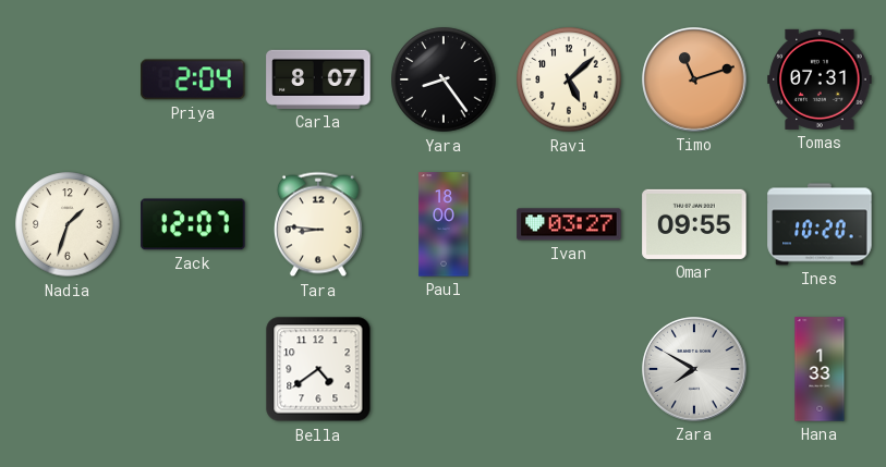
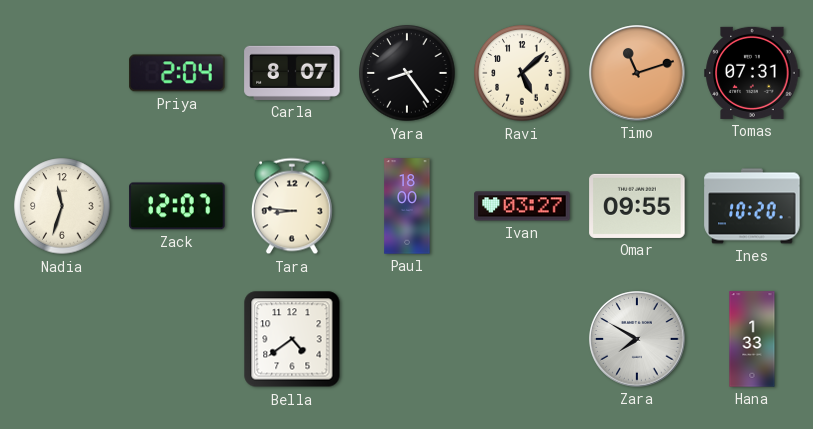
Nadia: 1:33 -> 11:33 (62, 206)
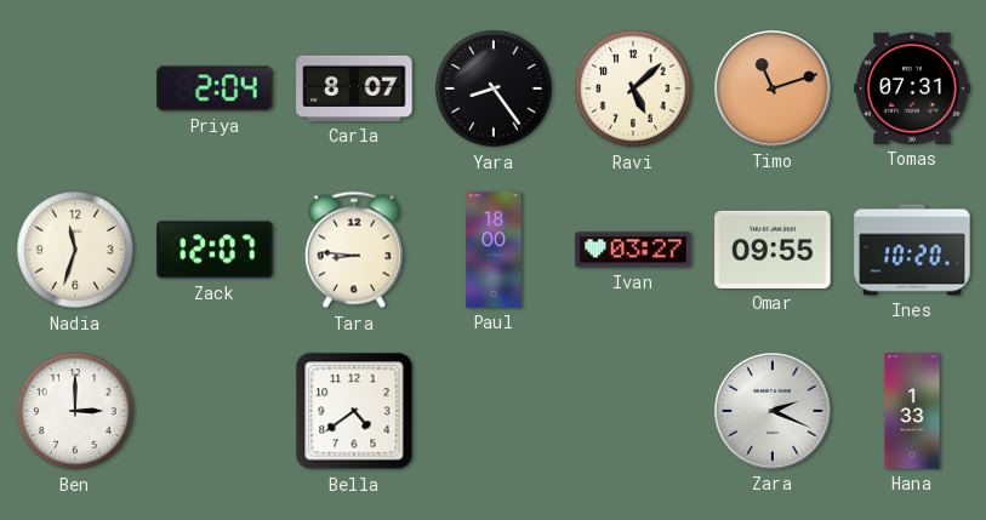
Ben: none -> 3:00 (75, 411)
Zara: 7:50 -> 2:19 (773, 411)
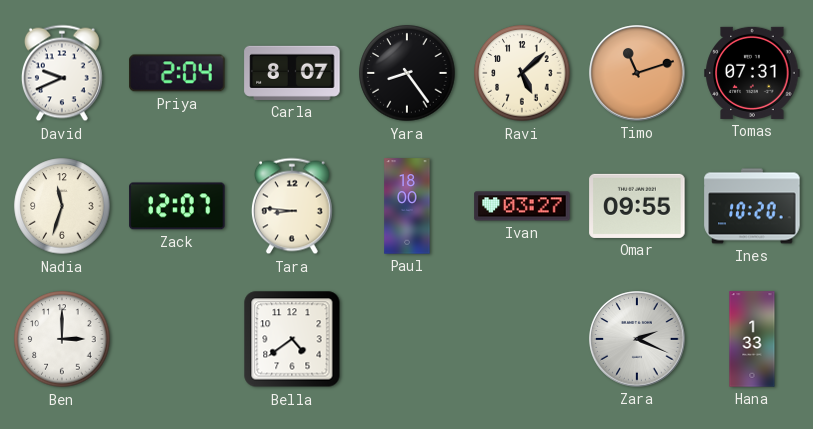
David: none -> 9:41 (62, 73)
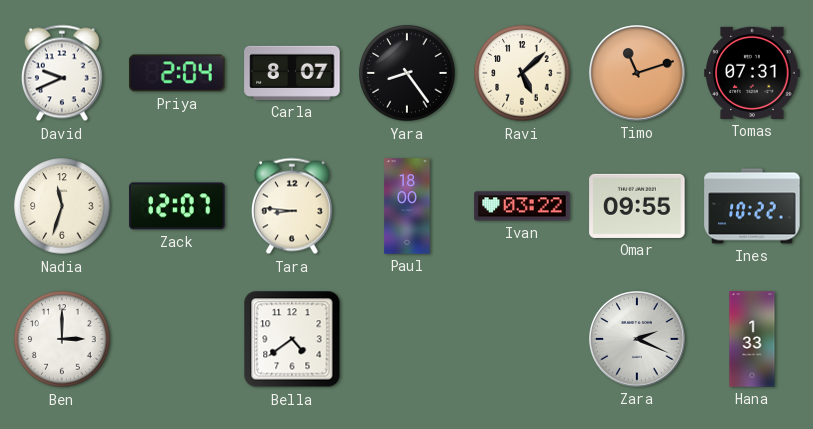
Ivan: 03:27 -> 03:22 (522, 206)
Ines: 10:20 -> 10:22 (752, 206)
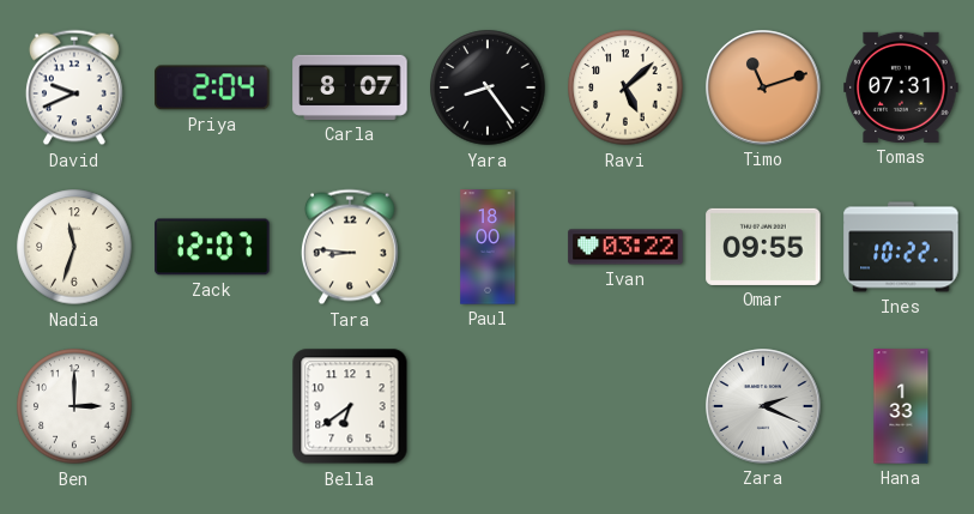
Bella: 4:39 -> 6:39 (350, 406)
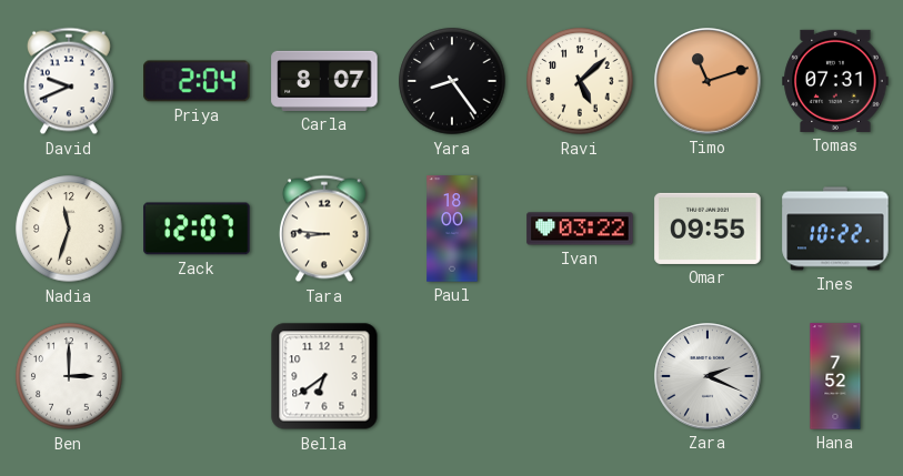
Hana: 1:33 -> 7:52 (835, 376)
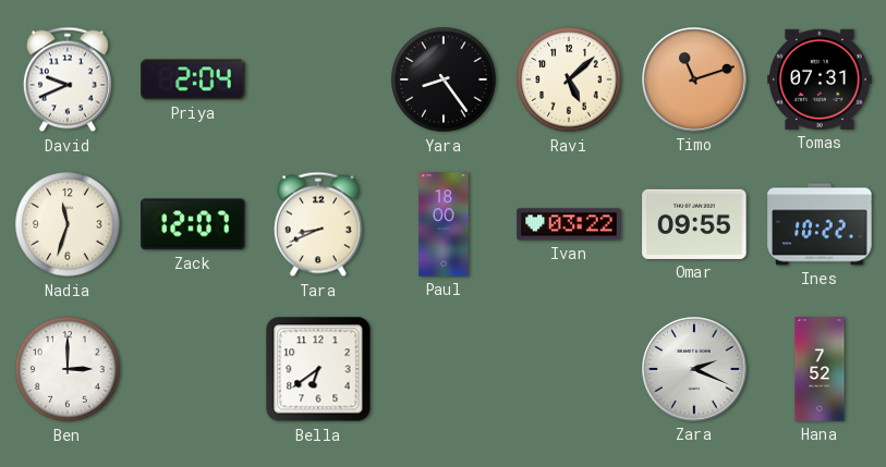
Carla: 8:07 -> none (324, 81)
Tara: 8:46 -> 8:41 (318, 224)
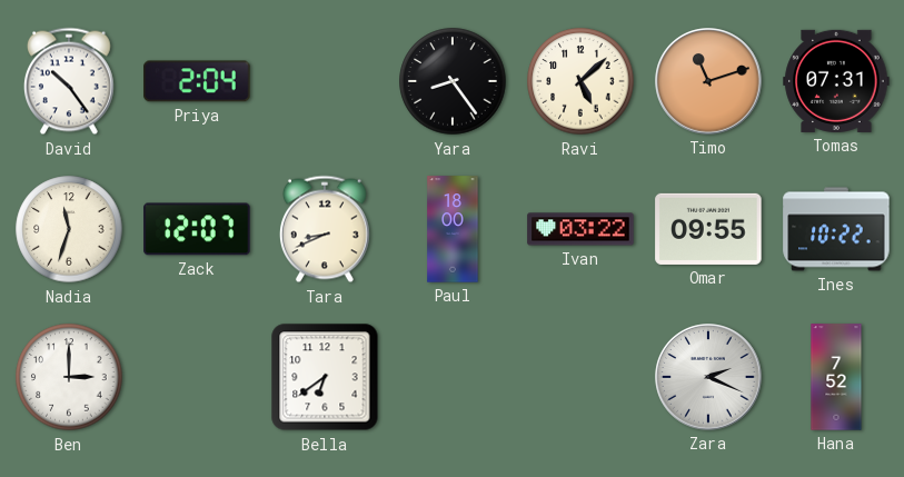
David: 9:41 -> 10:24 (69, 81)
